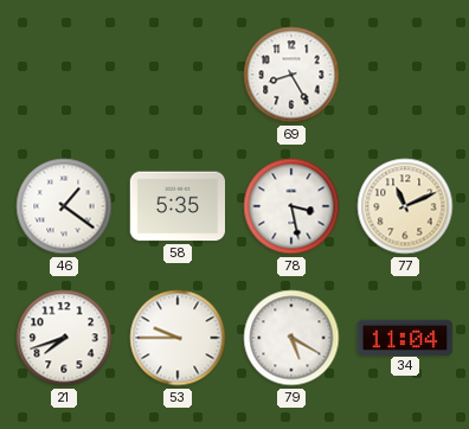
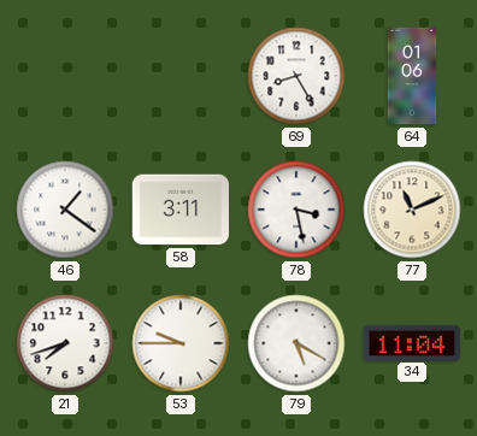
64: none -> 01:06 (412, 76)
58: 5:35 -> 3:11 (181, 210)
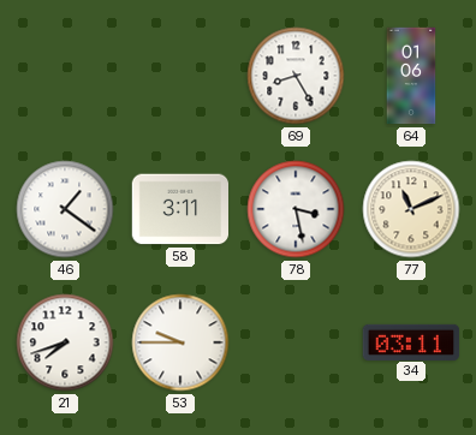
79: 5:20 -> none (296, 343)
34: 11:04 -> 03:11 (411, 341)
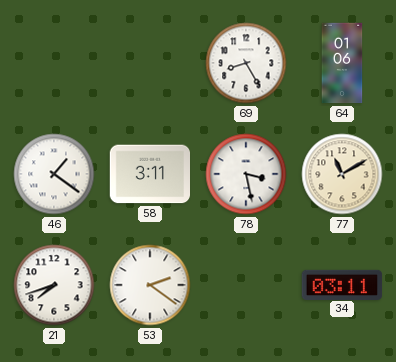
77: 11:11 -> 11:10 (342, 174)
53: 9:45 -> 2:21 (150, 285)
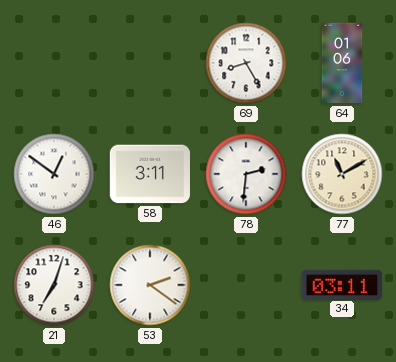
46: 1:21 -> 12:51 (54, 174)
78: 3:28 -> 2:31 (246, 174)
21: 7:42 -> 7:03 (54, 285)
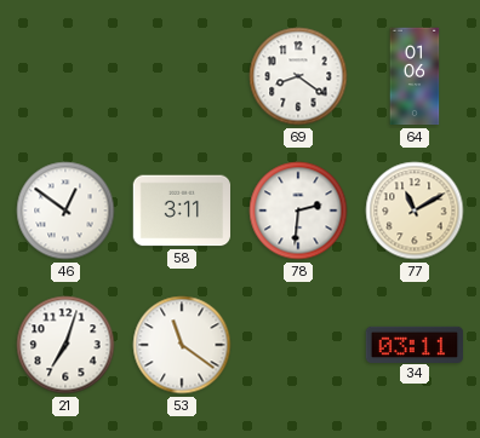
69: 8:25 -> 8:21 (298, 76)
53: 2:21 -> 11:21 (182, 345)
